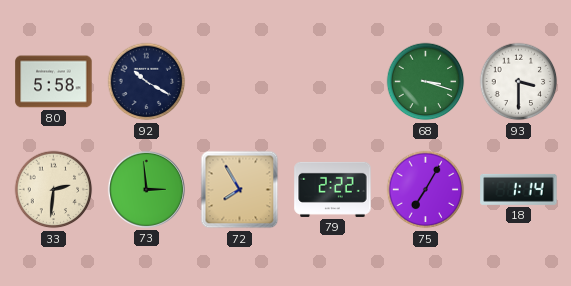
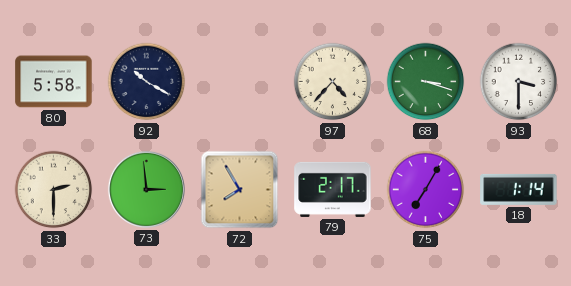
97: none -> 4:37 (333, 82)
33: 2:31 -> 2:30 (54, 190)
79: 2:22 -> 2:17 (333, 189)
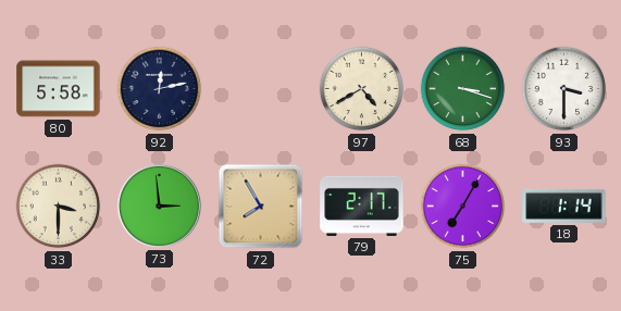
92: 10:20 -> 12:13 (160, 89)
97: 4:37 -> 4:40 (362, 89)
33: 2:30 -> 3:30 (59, 207)
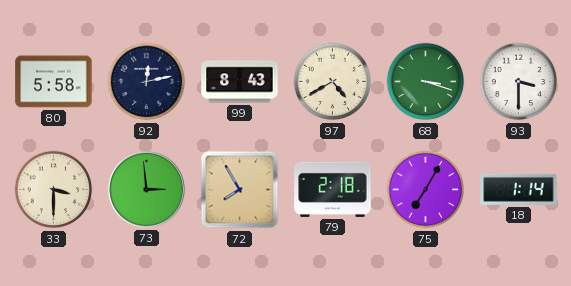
99: none -> 8:43 (240, 82)
79: 2:17 -> 2:18 (333, 189)
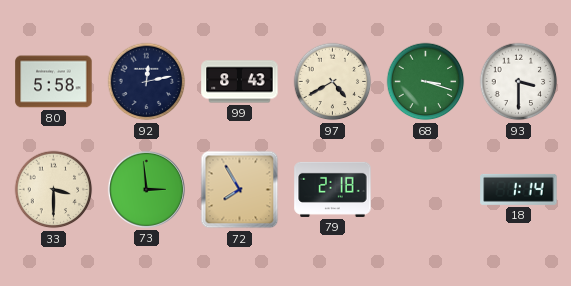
75: 7:05 -> none (426, 190)
